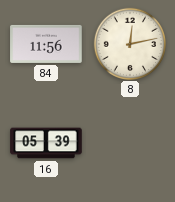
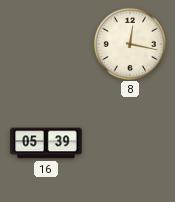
84: 11:56 -> none (46, 44)
8: 12:13 -> 12:17 (129, 43)
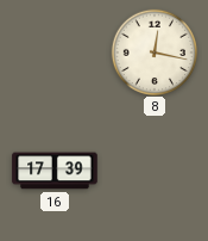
16: 05:39 -> 17:39 (55, 171)
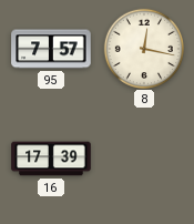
95: none -> 7:57 (51, 49)
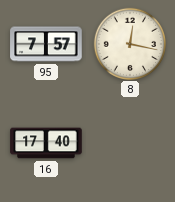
16: 17:39 -> 17:40 (46, 143)
